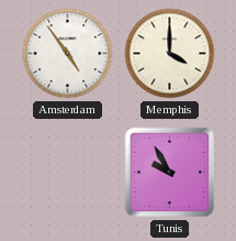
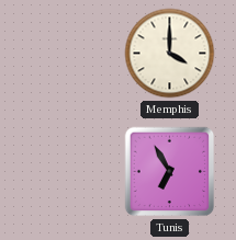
Amsterdam: 4:54 -> none (68, 54)
Tunis: 9:55 -> 6:55 (170, 172)
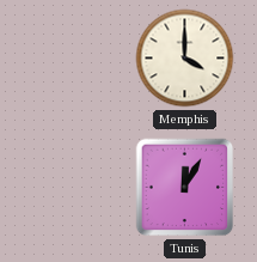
Tunis: 6:55 -> 12:05 (185, 188)
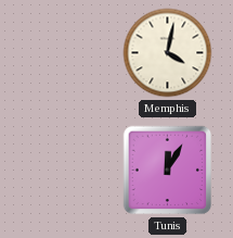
Memphis: 4:00 -> 4:02 (168, 53)
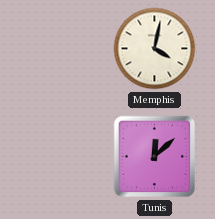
Tunis: 12:05 -> 12:08 (155, 157)
